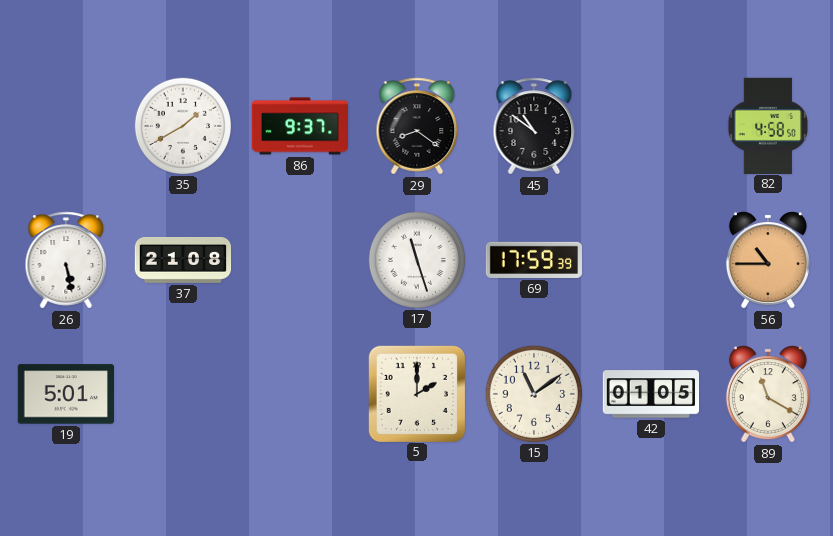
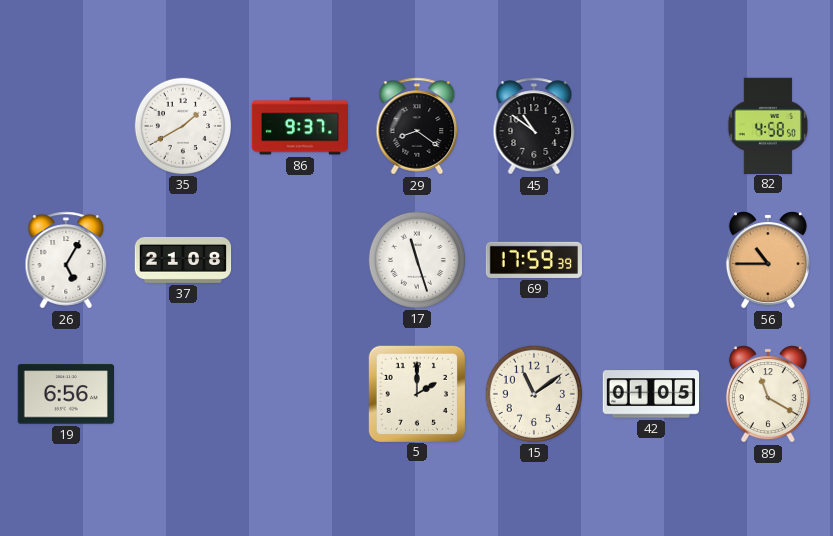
26: 5:28 -> 5:05 (66, 260)
19: 5:01 -> 6:56 (65, 394)
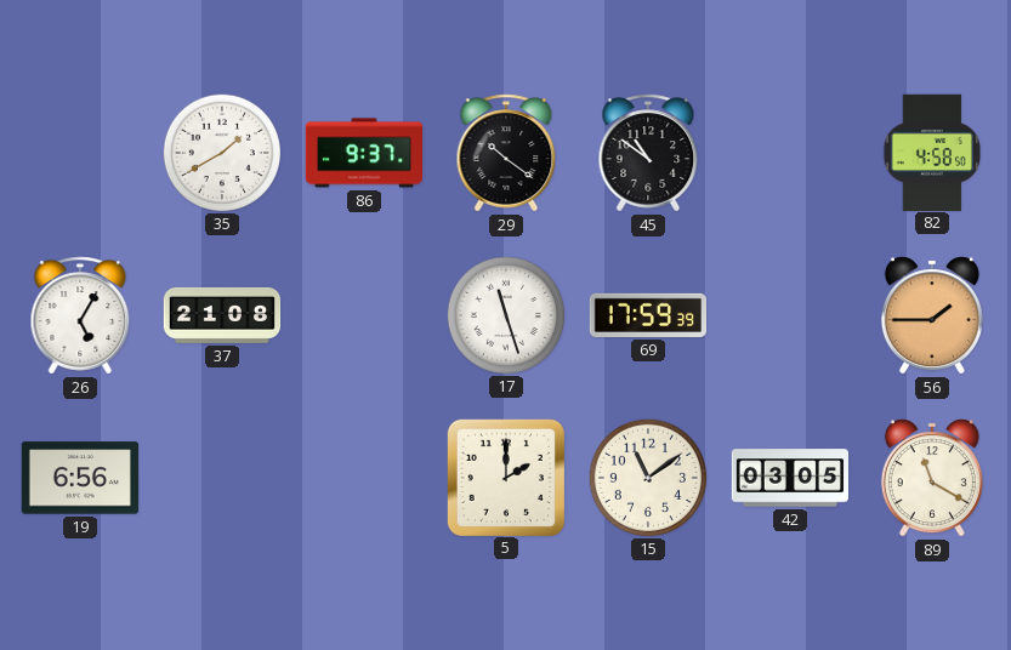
29: 8:21 -> 10:21 (506, 153)
56: 10:45 -> 1:45 (932, 315)
42: 01:05 -> 03:05 (789, 478)
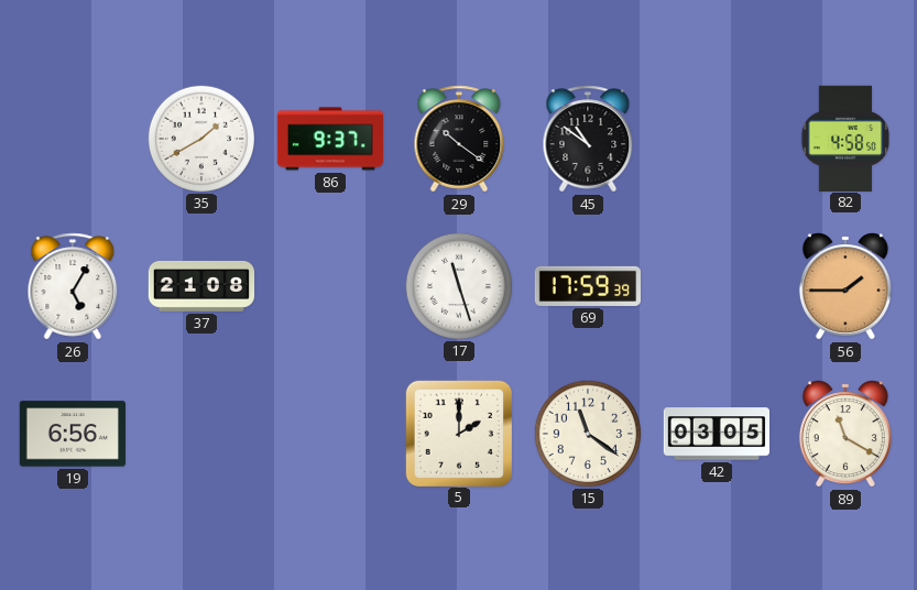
15: 11:09 -> 11:21 (587, 433)
